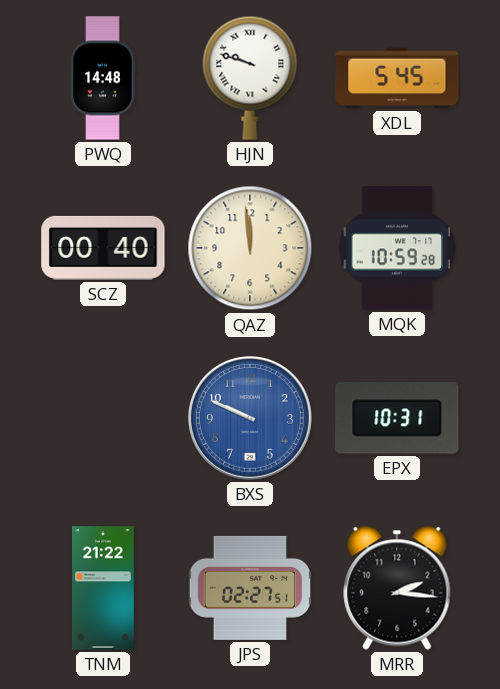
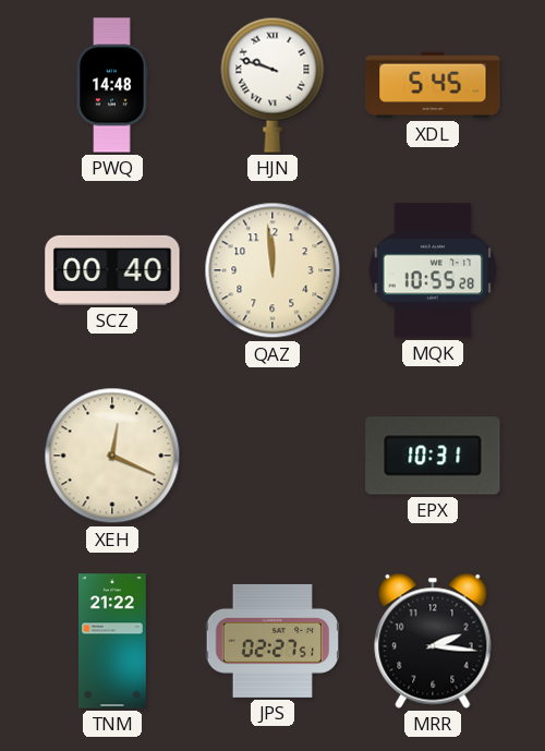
MQK: 10:59 -> 10:55 (433, 270)
XEH: none -> 12:19 (112, 456)
BXS: 9:49 -> none (250, 418)
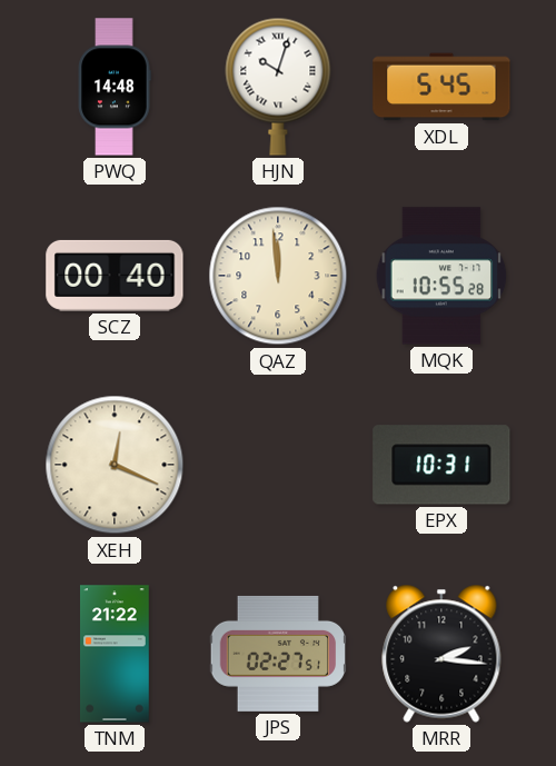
HJN: 9:48 -> 10:03 (278, 87)
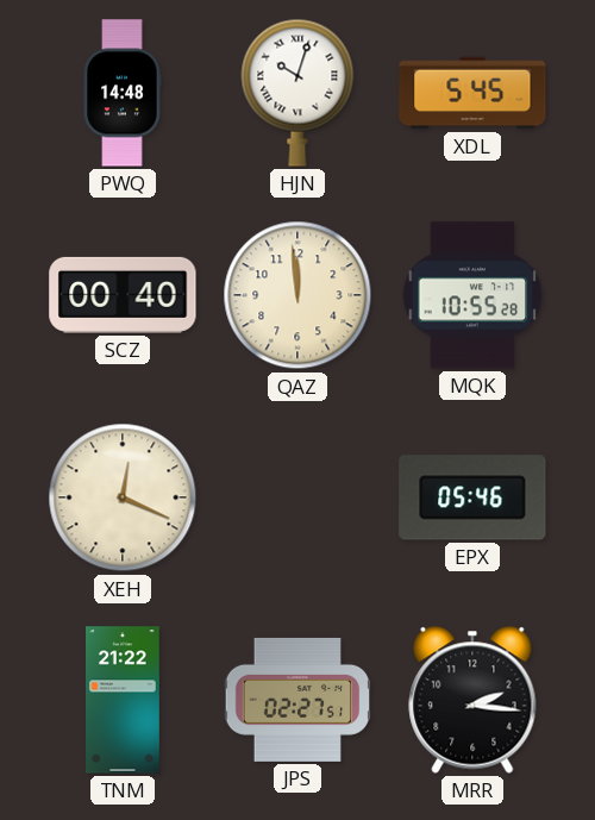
EPX: 10:31 -> 05:46 (472, 497)
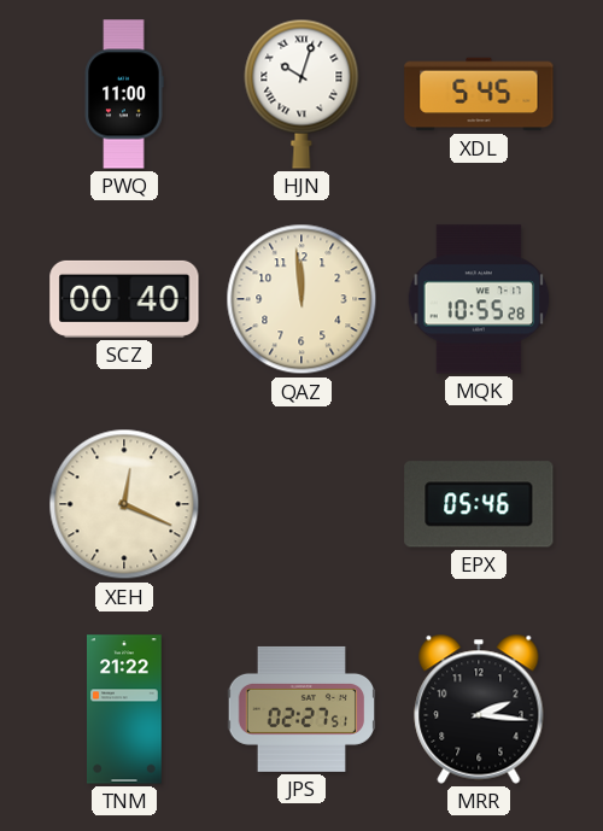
PWQ: 14:48 -> 11:00 (124, 94)
